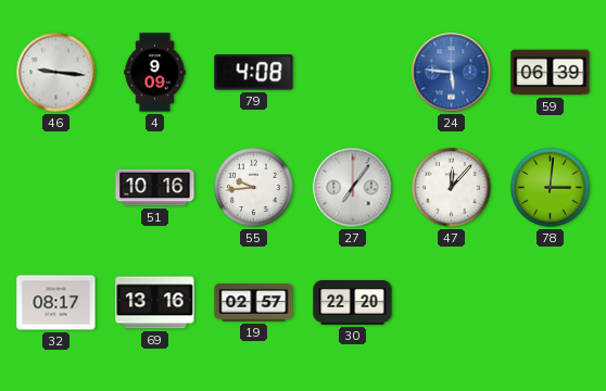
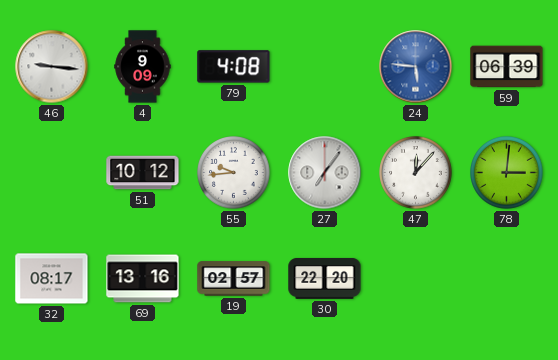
51: 10:16 -> 10:12 (143, 173)
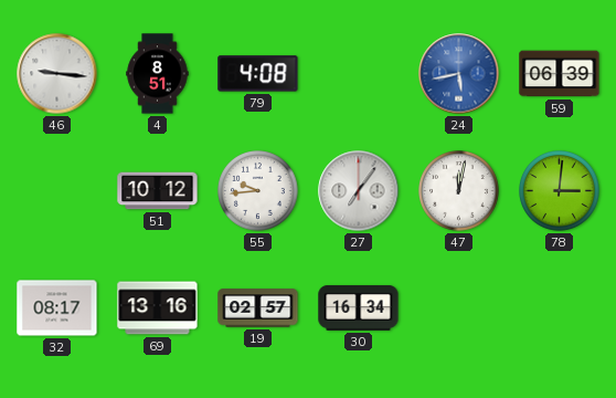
4: 9:09 -> 8:51 (158, 74)
24: 5:46 -> 5:43 (459, 74)
47: 12:07 -> 12:02 (459, 191)
30: 22:20 -> 16:34 (359, 307)
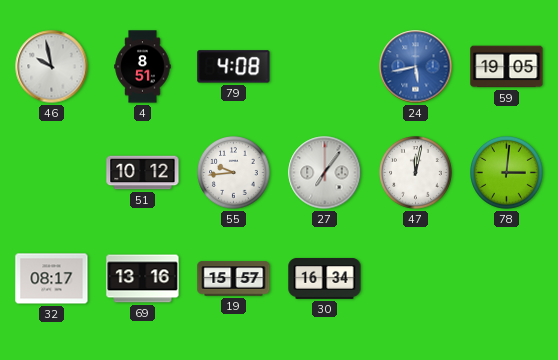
46: 9:16 -> 9:58 (52, 67)
59: 06:39 -> 19:05 (507, 67)
19: 02:57 -> 15:57 (234, 279)
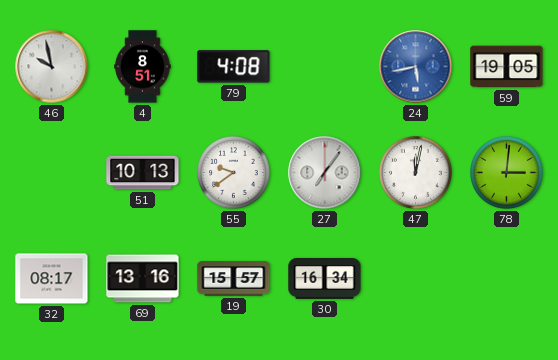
51: 10:12 -> 10:13 (143, 173)
55: 9:44 -> 9:39 (234, 173)
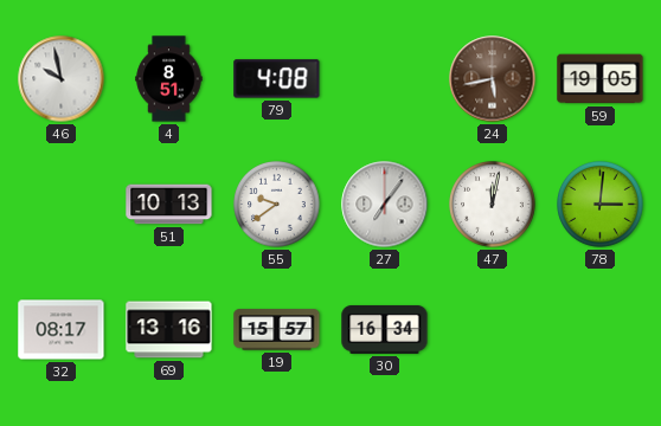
24 dial: blue -> brown (493, 79)
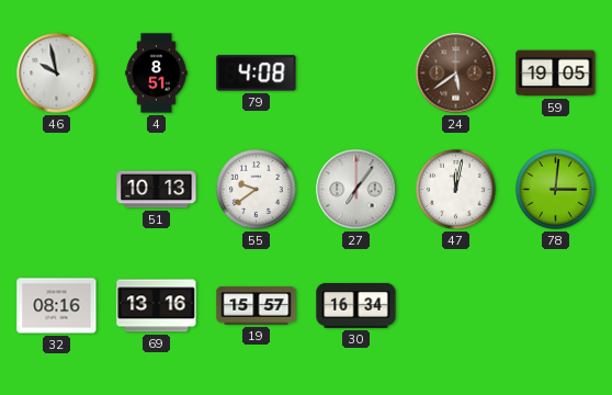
24: 5:43 -> 5:39 (456, 74)
32: 08:17 -> 08:16 (57, 306)
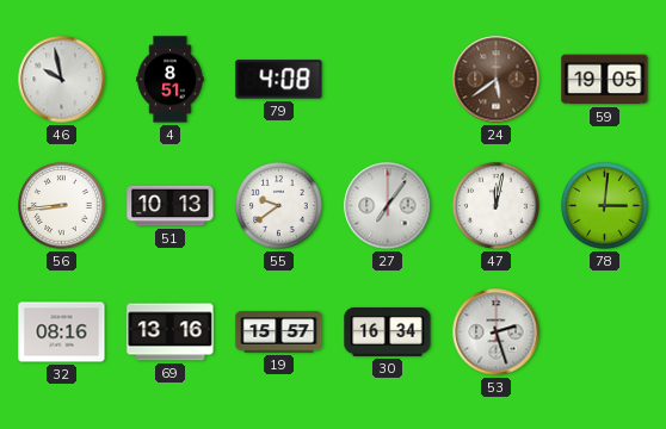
56: none -> 8:44 (62, 206)
53: none -> 2:27 (497, 332)
